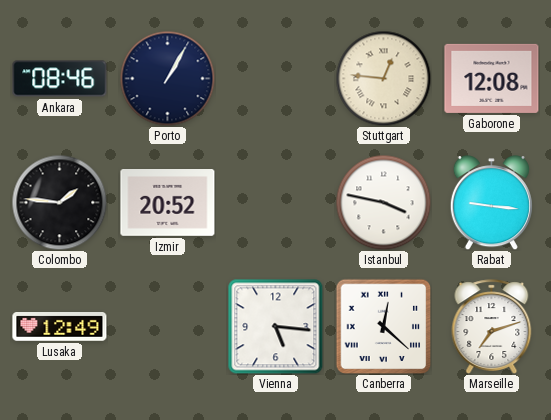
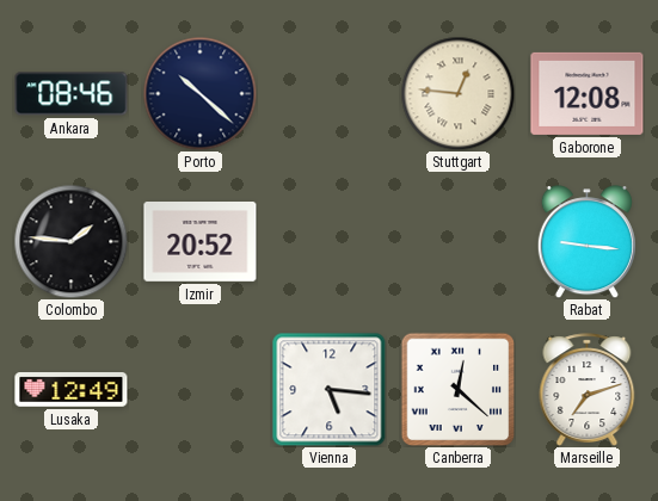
Porto: 1:05 -> 10:22 (199, 93)
Istanbul: 3:47 -> none (383, 202)
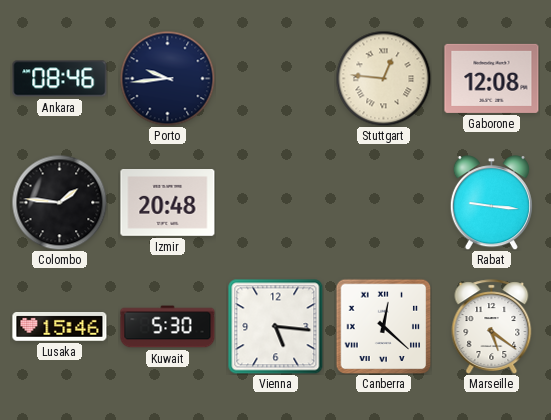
Porto: 10:22 -> 9:44 (167, 78)
Izmir: 20:52 -> 20:48 (168, 203)
Lusaka: 12:49 -> 15:46 (60, 327)
Kuwait: none -> 5:30 (168, 327)
Marseille: 7:12 -> 5:21 (492, 327)
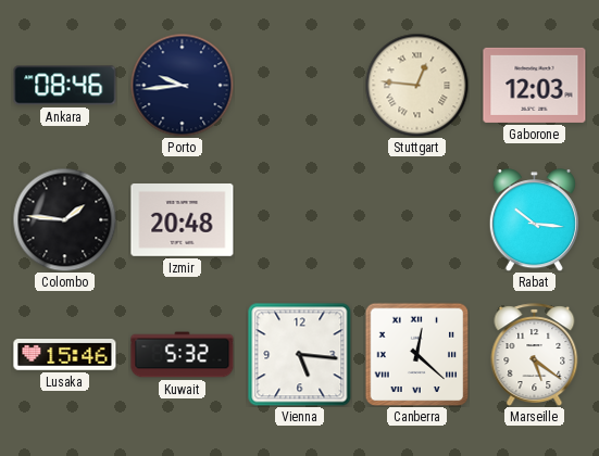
Gaborone: 12:08 -> 12:03 (535, 85)
Rabat: 9:16 -> 10:16 (534, 220)
Kuwait: 5:30 -> 5:32 (183, 355)
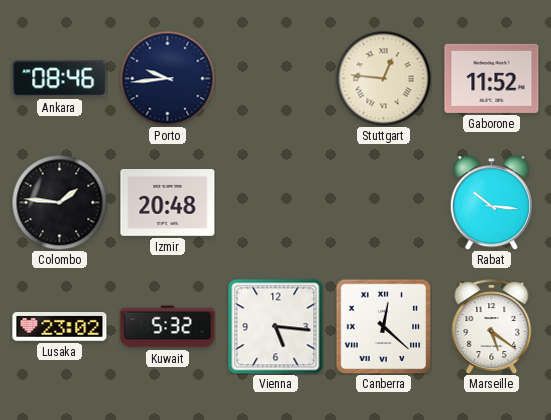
Gaborone: 12:03 -> 11:52 (492, 78)
Lusaka: 15:46 -> 23:02 (60, 327)
